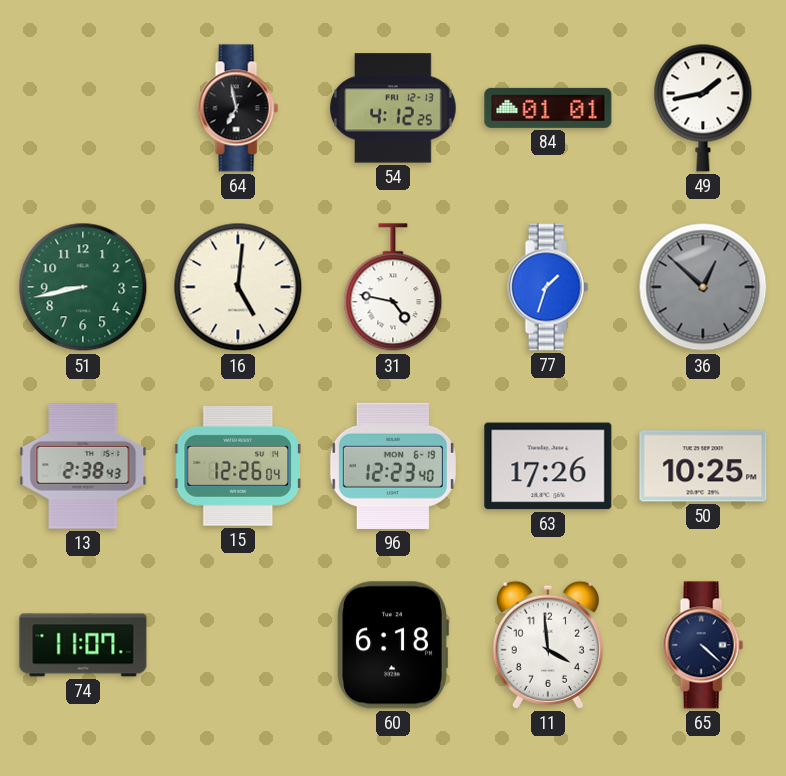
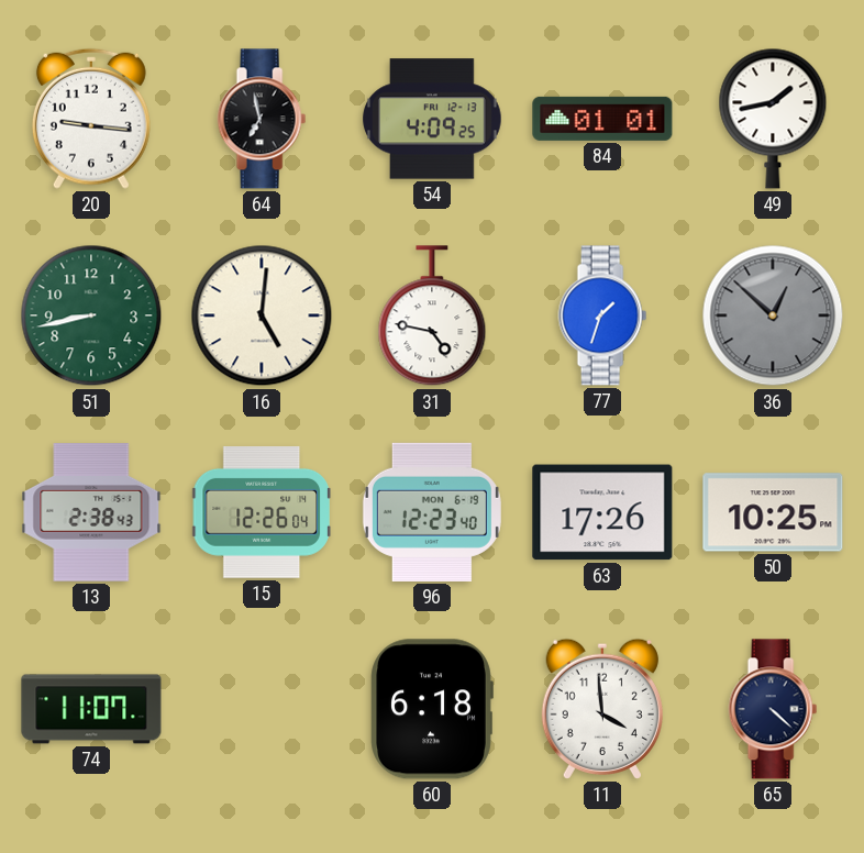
20: none -> 9:16 (91, 119)
54: 4:12 -> 4:09 (432, 119)
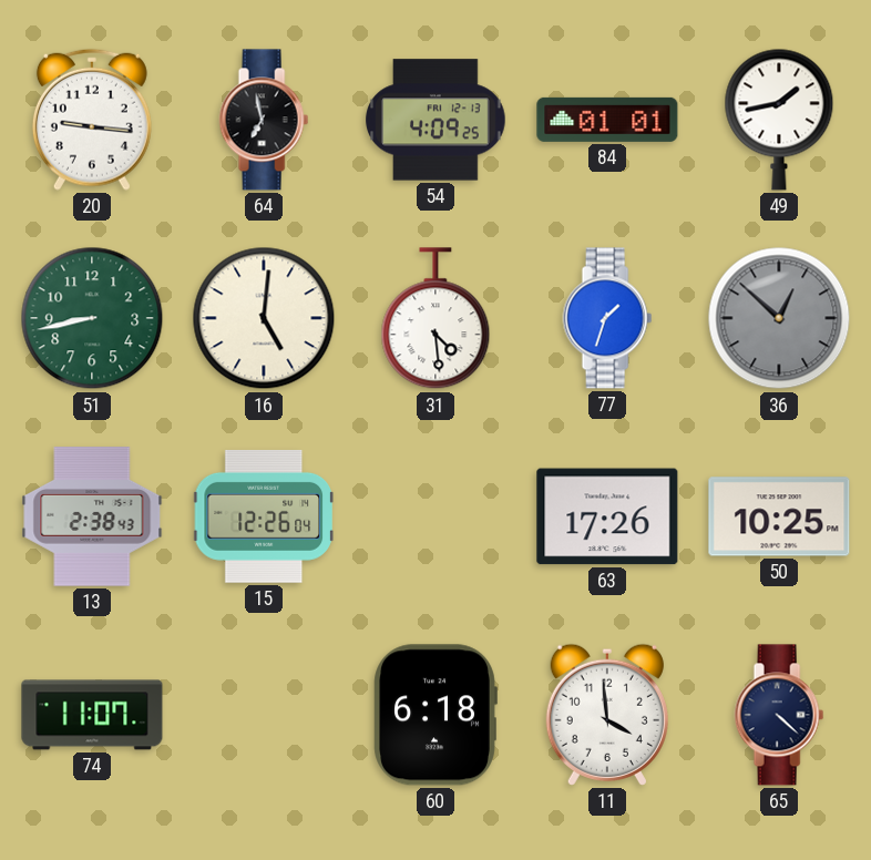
31: 4:47 -> 4:29 (435, 319)
96: 12:23 -> none (432, 512)
